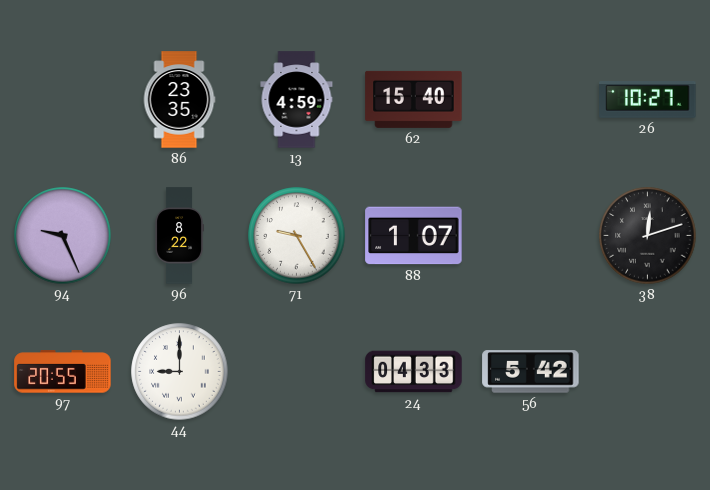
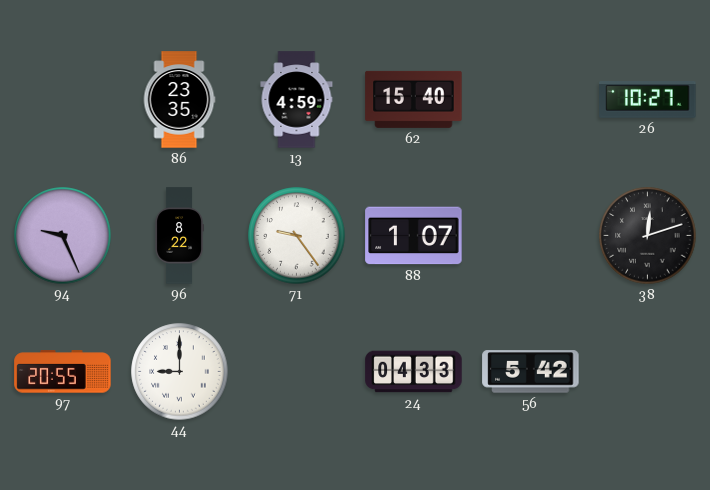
71: 9:25 -> 9:24 (297, 236)
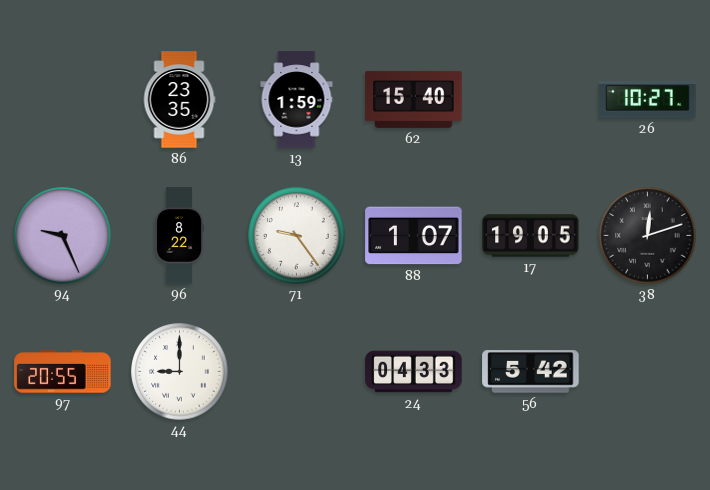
13: 4:59 -> 1:59 (297, 100)
17: none -> 19:05 (531, 236)
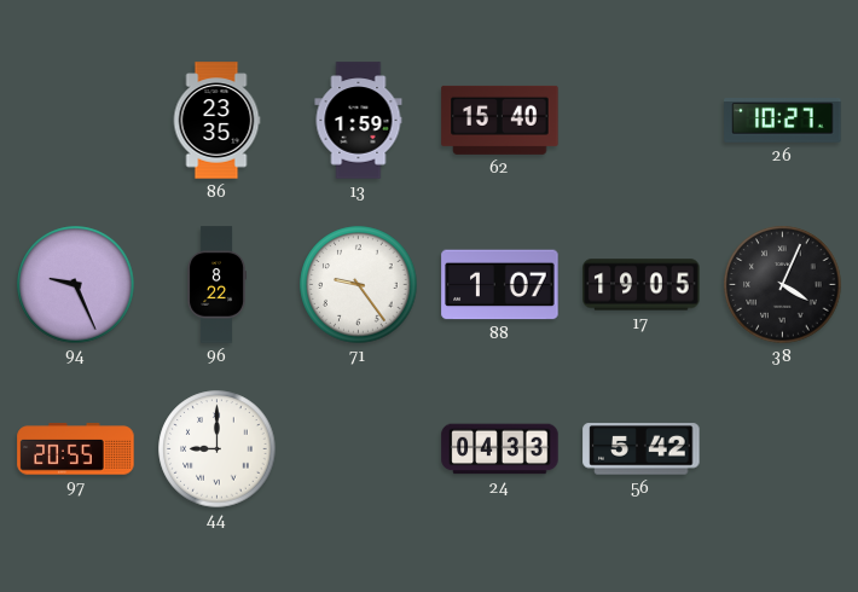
38: 12:12 -> 4:04 (783, 285)
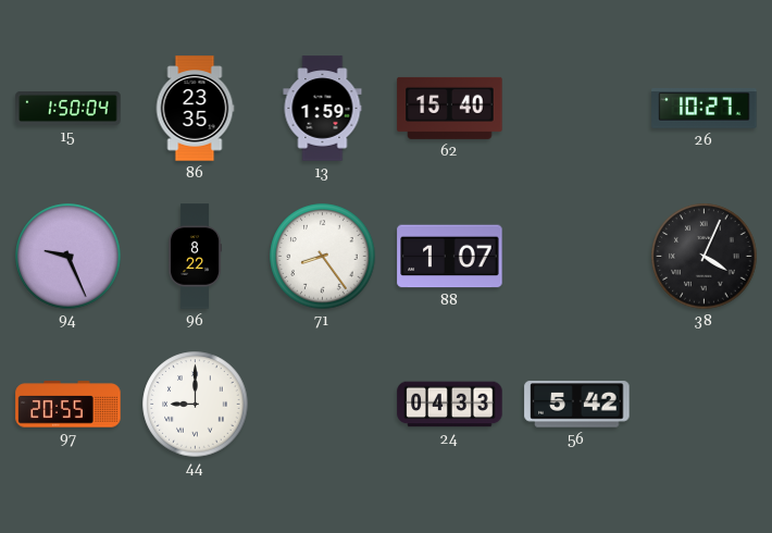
15: none -> 1:50 (69, 108)
71: 9:24 -> 8:24 (323, 257)
17: 19:05 -> none (642, 285)
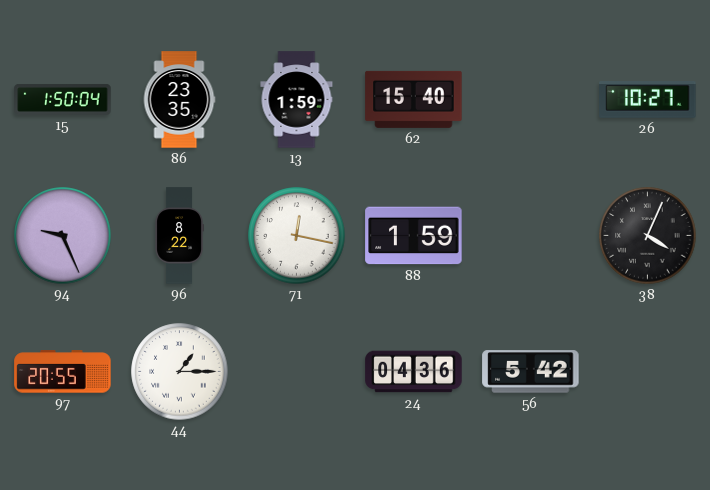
71: 8:24 -> 12:17 (297, 236)
88: 1:07 -> 1:59 (414, 236)
44: 9:00 -> 1:15 (180, 372)
24: 04:33 -> 04:36 (414, 372)
